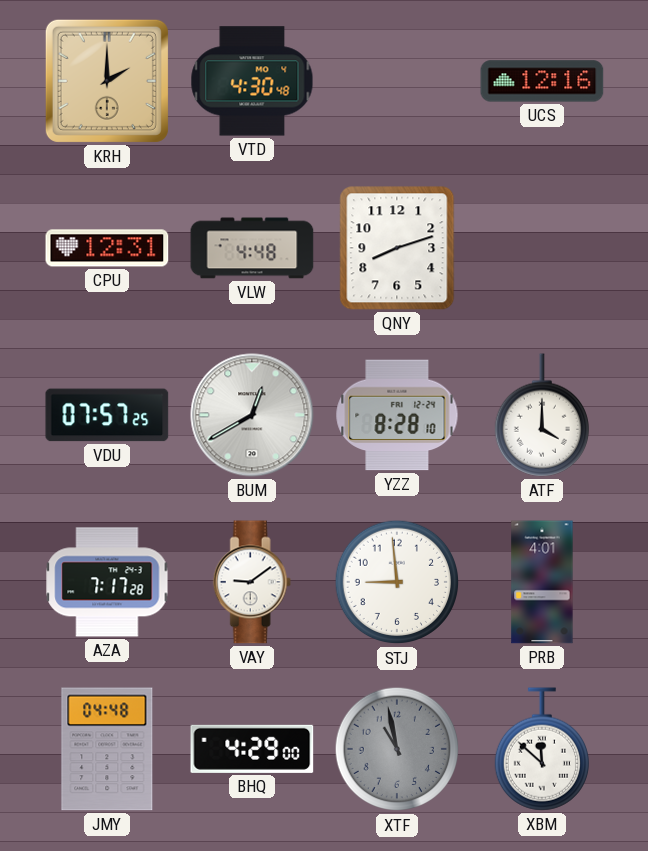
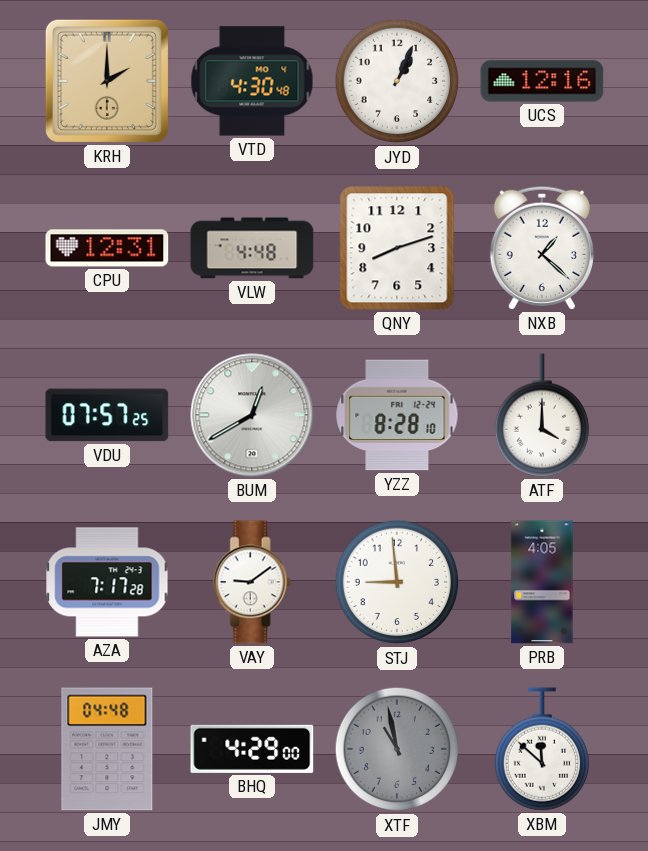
JYD: none -> 1:04 (397, 81)
NXB: none -> 1:22 (542, 248)
PRB: 4:01 -> 4:05 (542, 582)
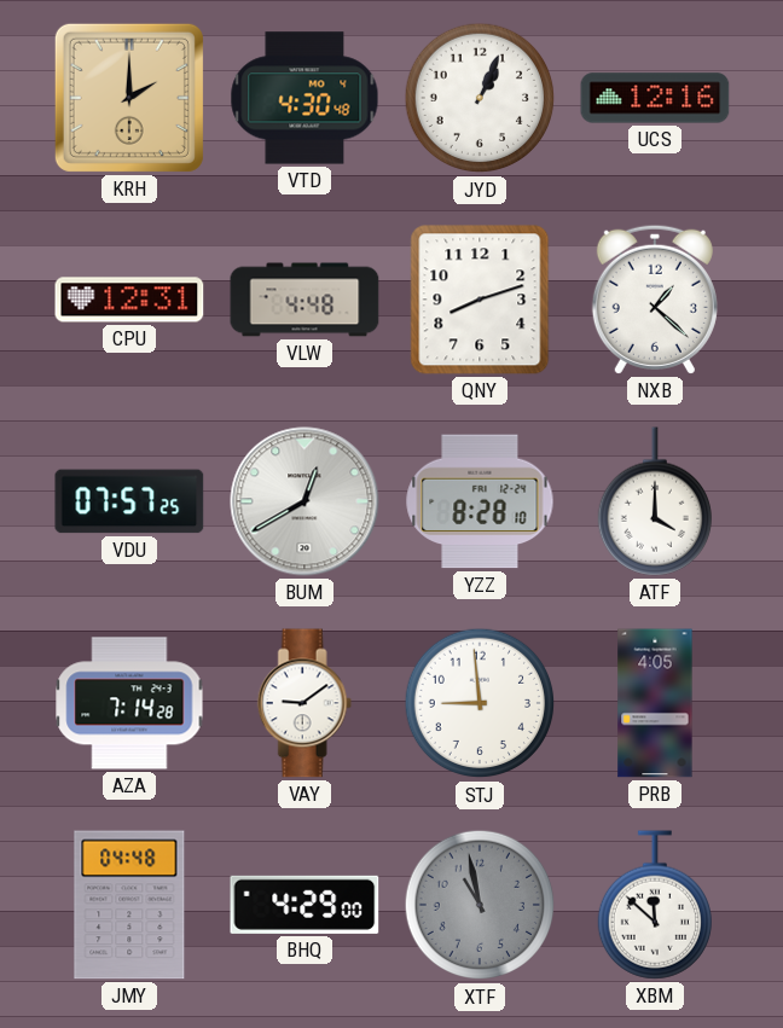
AZA: 7:17 -> 7:14 (129, 703)
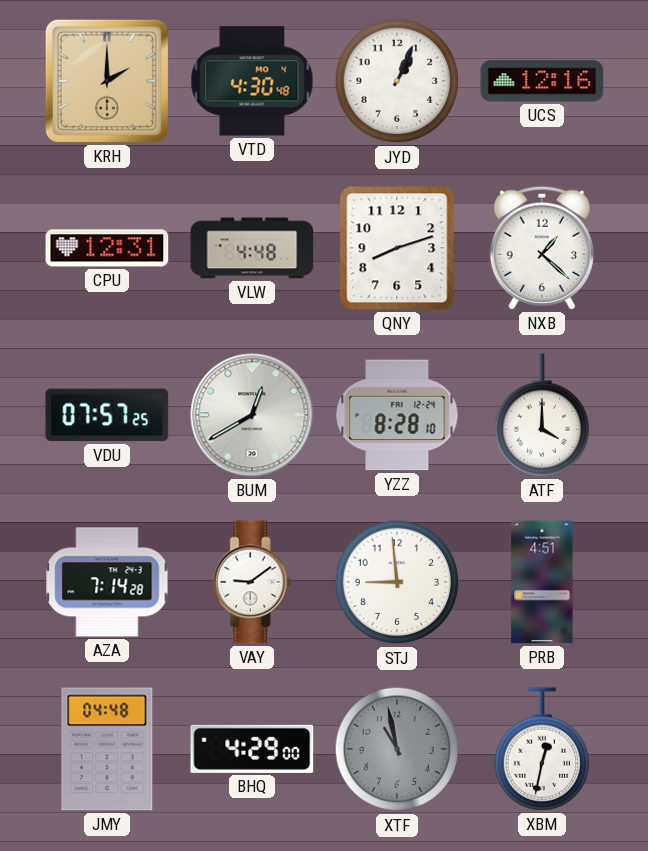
PRB: 4:05 -> 4:51 (542, 582)
XBM: 11:52 -> 12:32 (541, 749)
